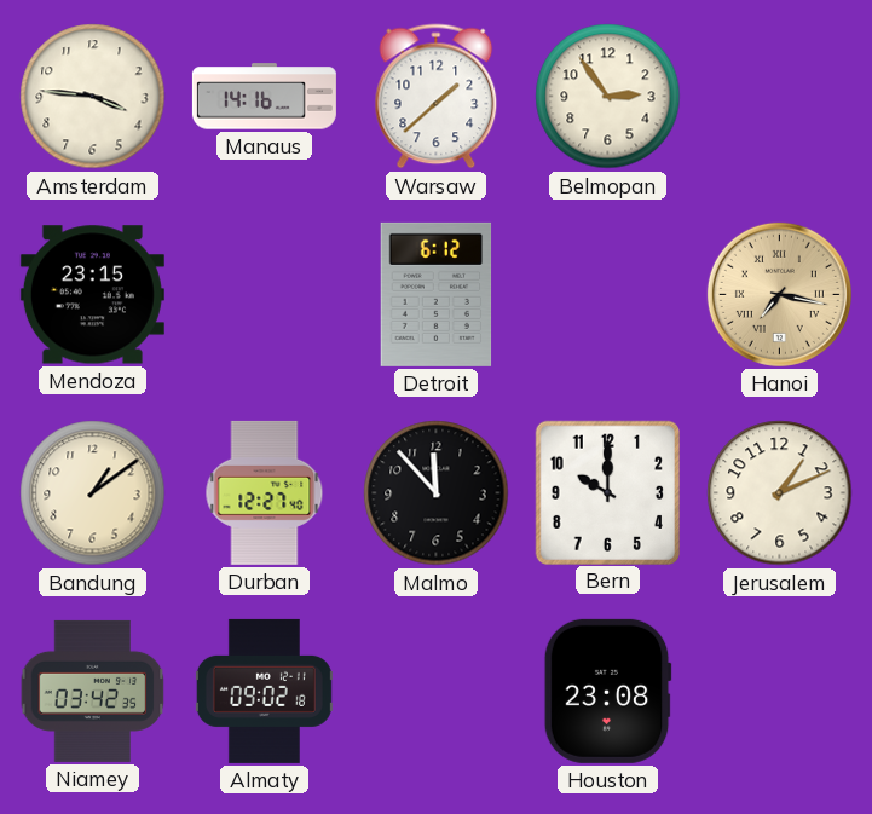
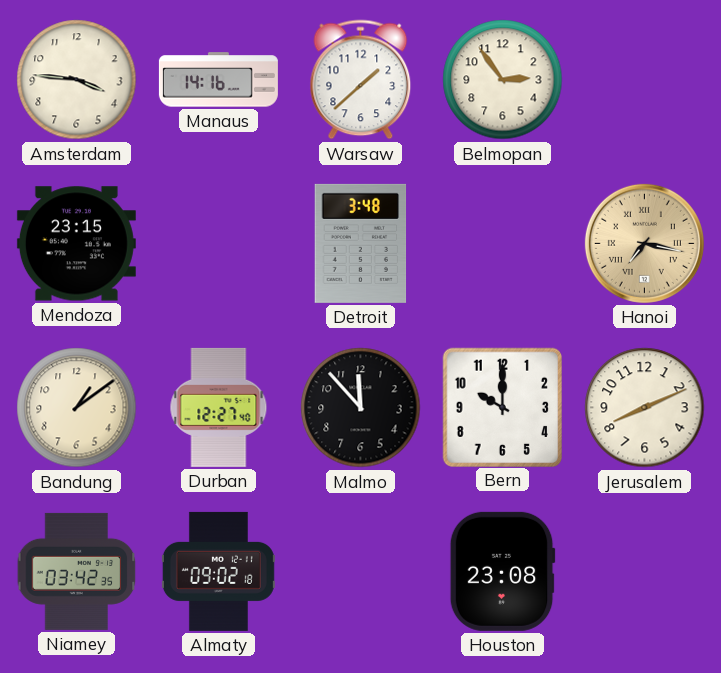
Detroit: 6:12 -> 3:48 (361, 243)
Jerusalem: 1:11 -> 8:11 (645, 408)
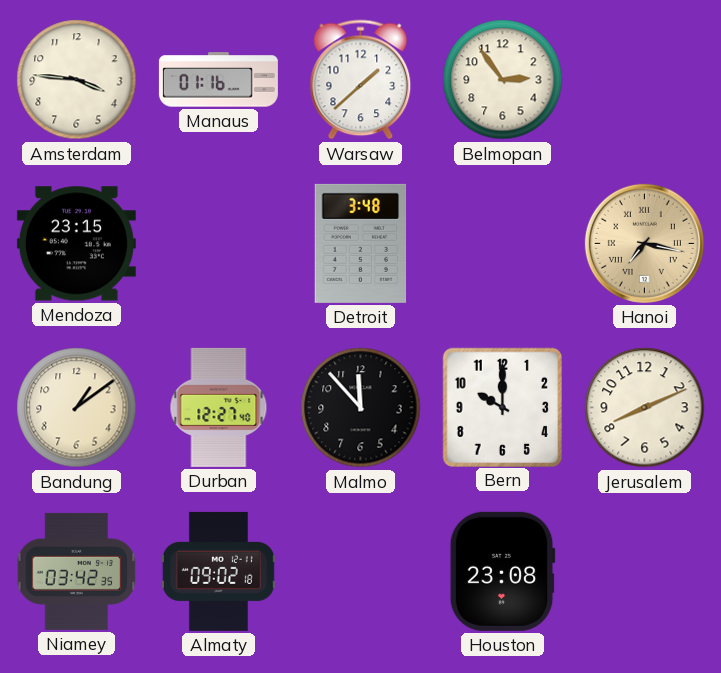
Manaus: 14:16 -> 01:16 (218, 80)
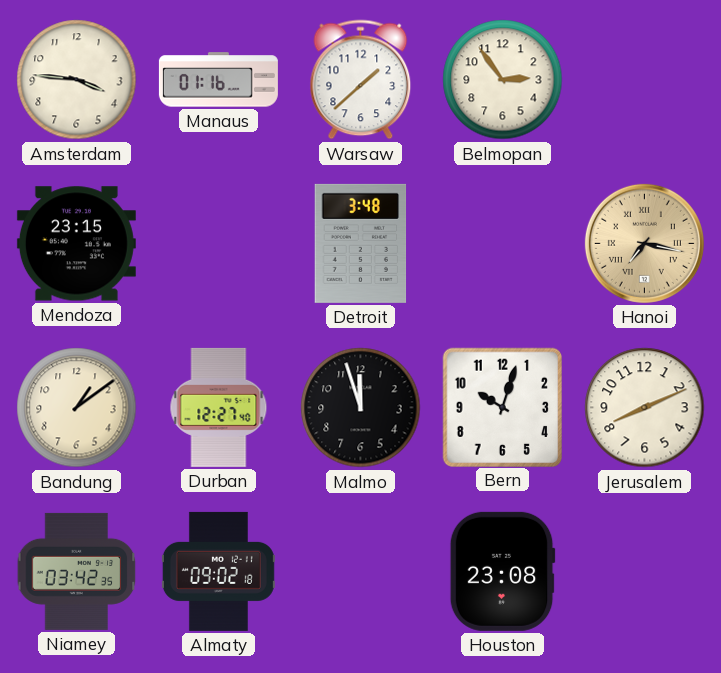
Malmo: 11:53 -> 11:57 (361, 408)
Bern: 10:00 -> 10:03 (502, 407)
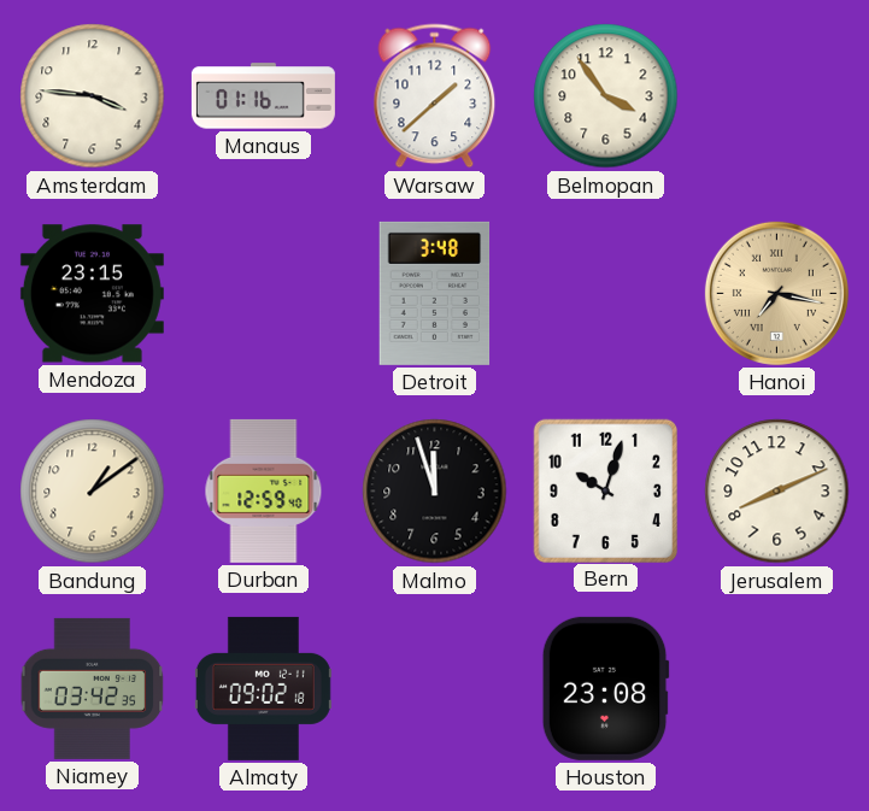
Belmopan: 2:54 -> 3:54 (606, 96)
Durban: 12:27 -> 12:59 (264, 490)
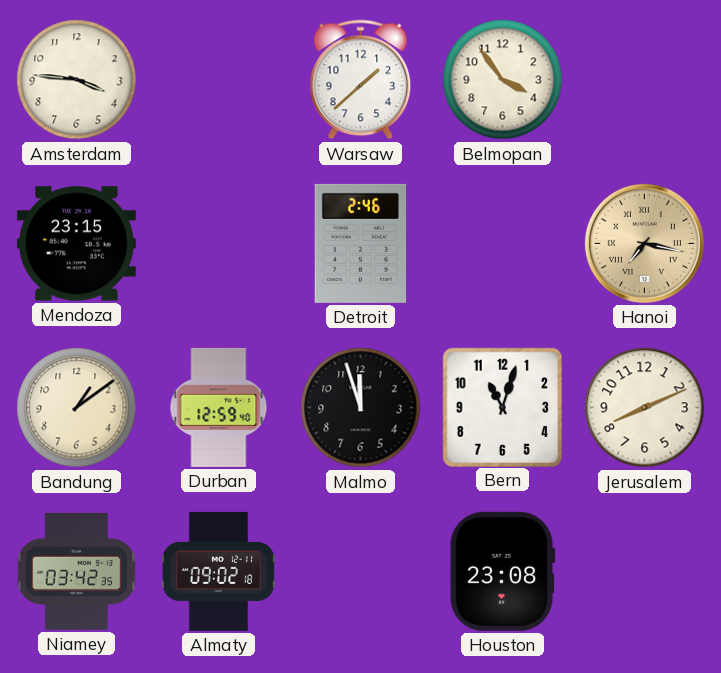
Manaus: 01:16 -> none (263, 96)
Detroit: 3:48 -> 2:46 (361, 243)
Bern: 10:03 -> 11:03 (502, 407)
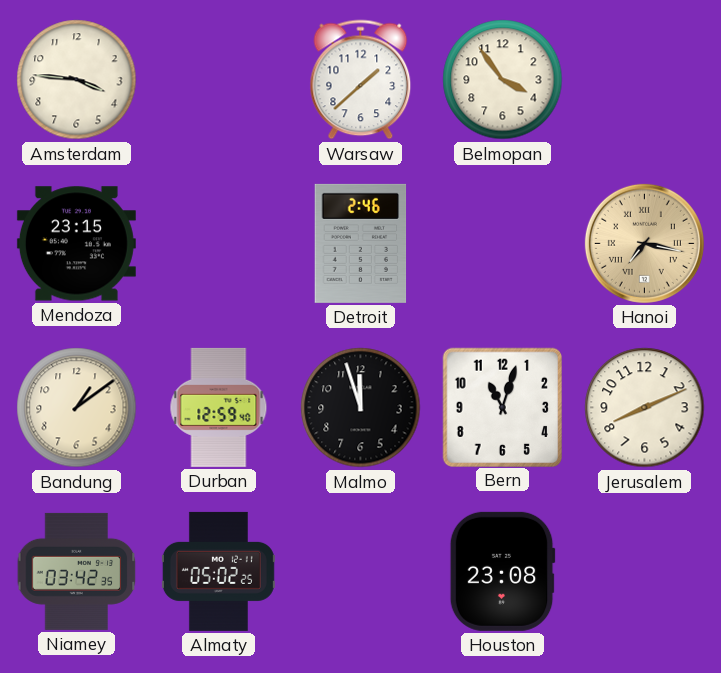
Almaty: 09:02 -> 05:02 (218, 571)
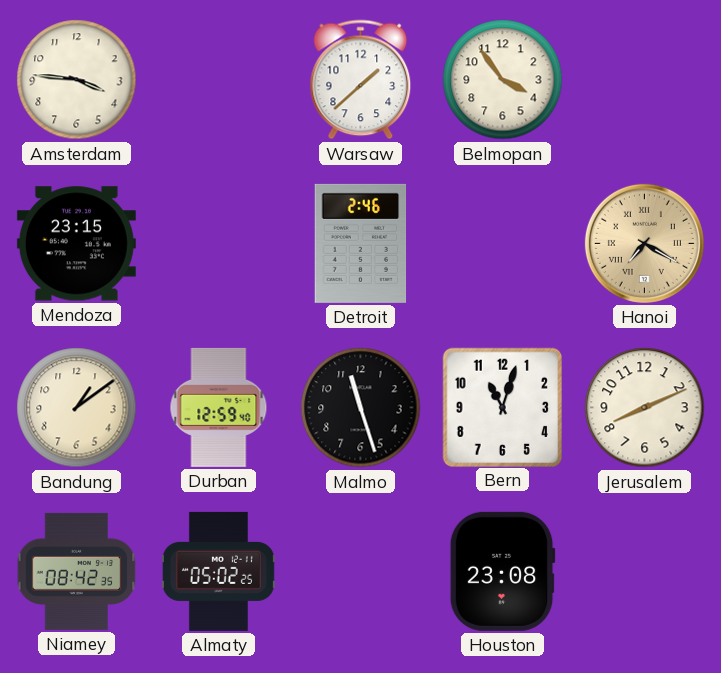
Hanoi: 7:17 -> 7:20 (644, 243)
Malmo: 11:57 -> 11:27 (361, 408)
Niamey: 03:42 -> 08:42 (77, 571)
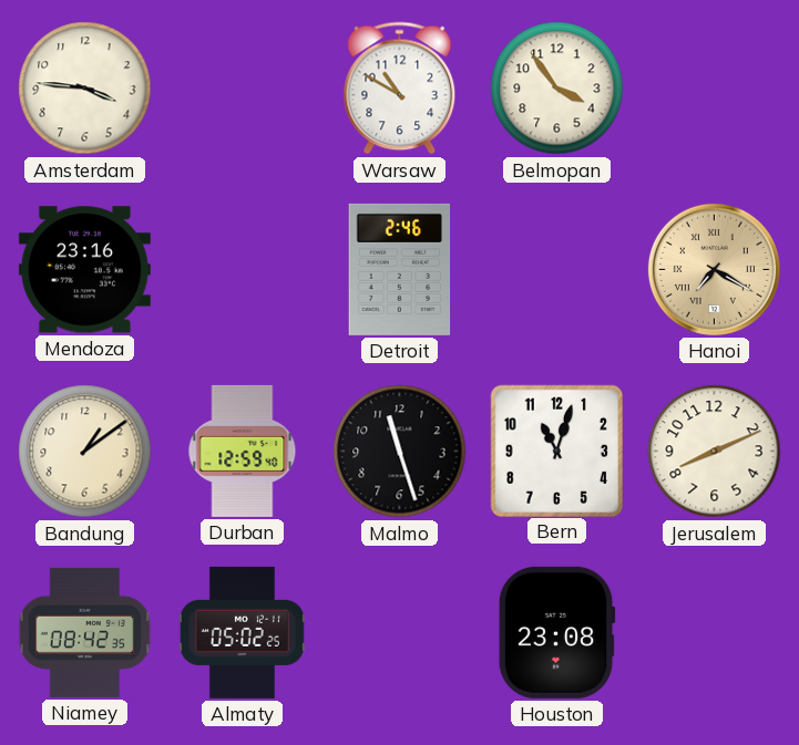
Warsaw: 1:38 -> 10:50 (400, 89)
Mendoza: 23:15 -> 23:16 (84, 270)
